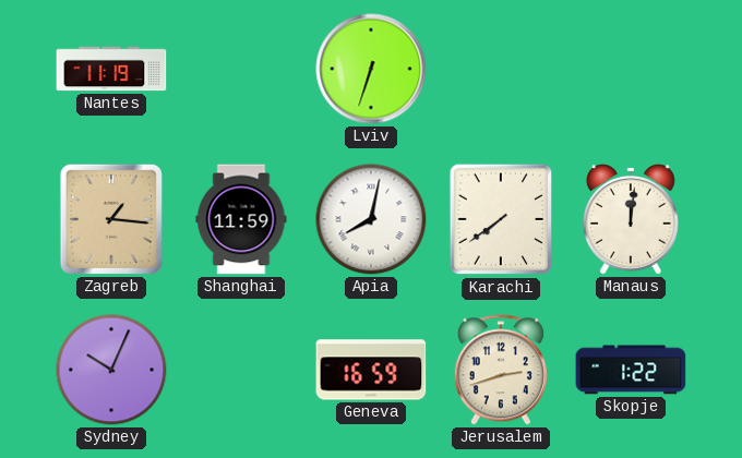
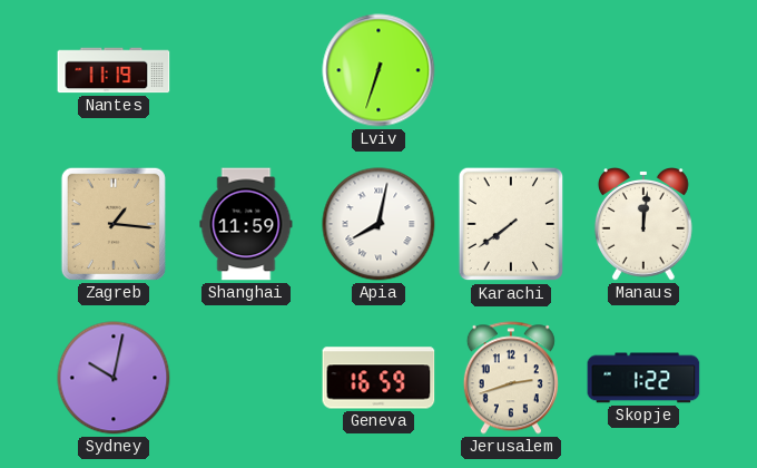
Sydney: 10:04 -> 10:02 (114, 378)
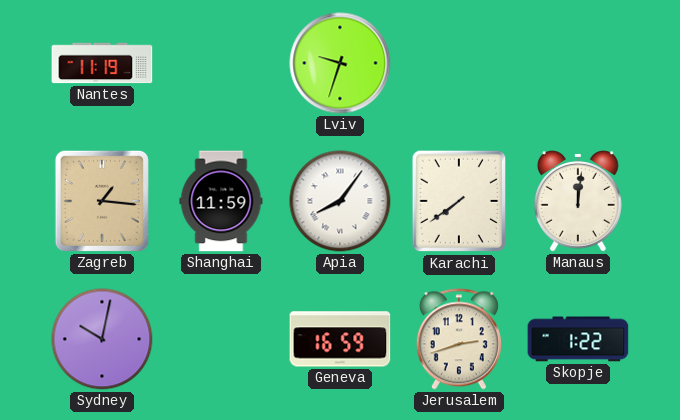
Lviv: 6:33 -> 9:33 (340, 63)
Apia: 8:02 -> 8:06 (340, 201)
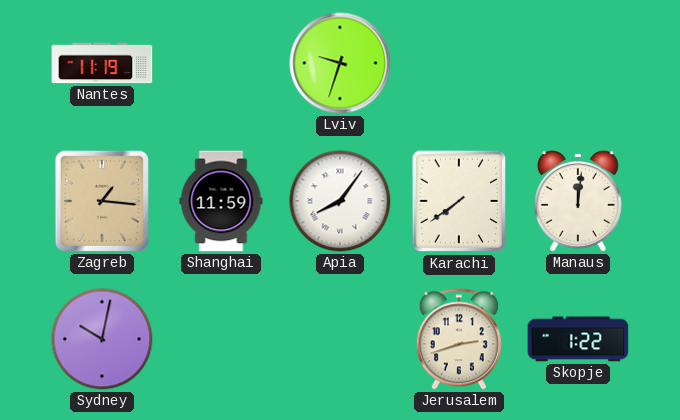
Geneva: 16:59 -> none (340, 339)
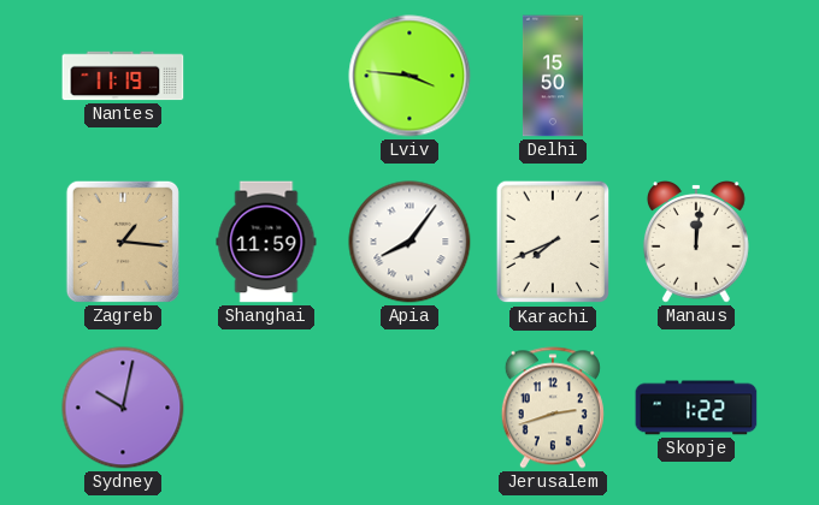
Lviv: 9:33 -> 3:46 (409, 76)
Delhi: none -> 15:50 (553, 76)
Karachi: 7:39 -> 7:41 (553, 242)
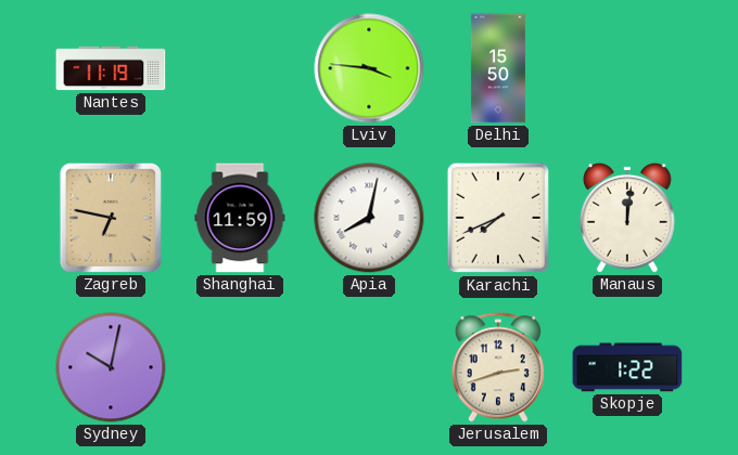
Zagreb: 1:16 -> 6:47 (111, 218)
Apia: 8:06 -> 8:02 (369, 218)
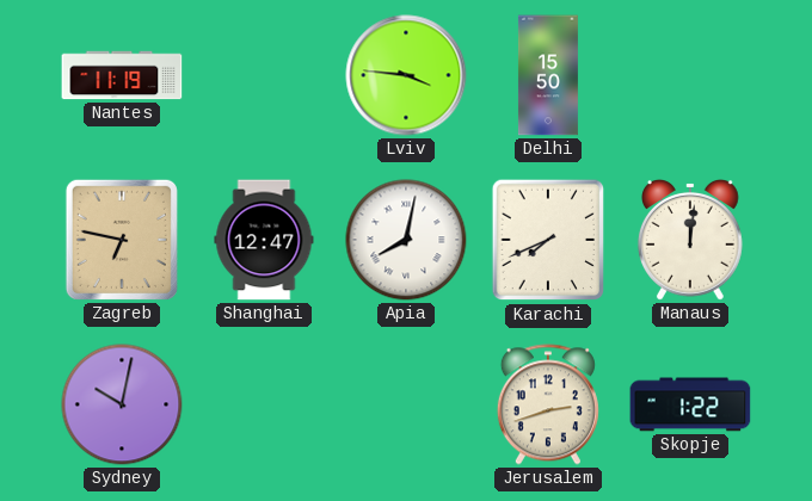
Shanghai: 11:59 -> 12:47 (264, 240)
